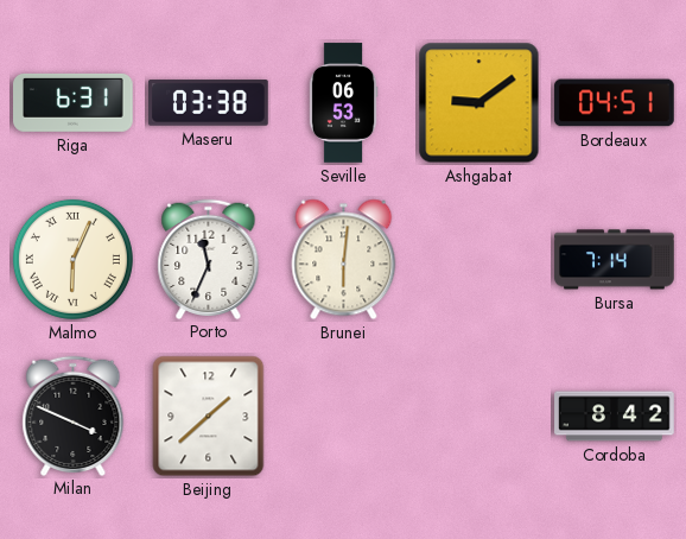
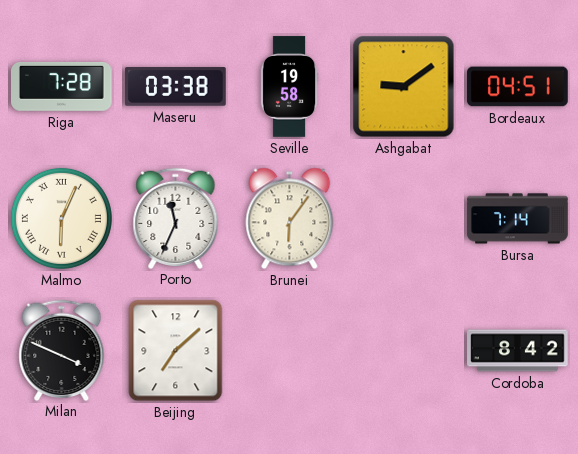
Riga: 6:31 -> 7:28 (62, 86)
Seville: 06:53 -> 19:58 (289, 87)
Brunei: 6:01 -> 6:06 (290, 219)
Beijing: 1:38 -> 7:08 (176, 351)
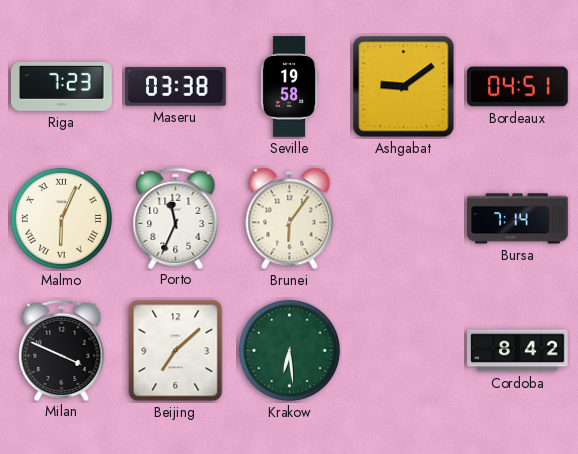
Riga: 7:28 -> 7:23 (62, 86)
Krakow: none -> 6:29 (289, 350)
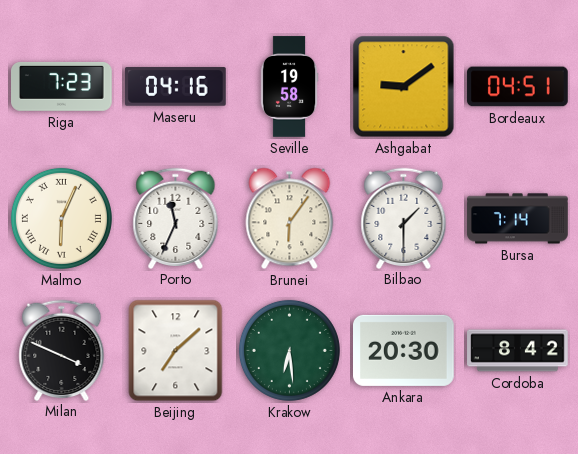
Maseru: 03:38 -> 04:16 (176, 87)
Bilbao: none -> 1:30 (404, 218)
Ankara: none -> 20:30 (404, 350)
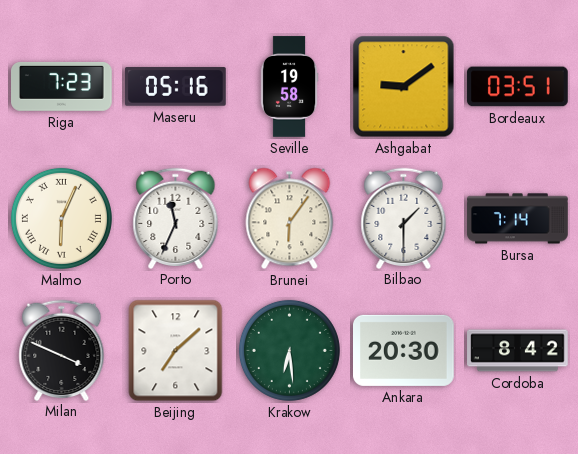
Maseru: 04:16 -> 05:16 (176, 87)
Bordeaux: 04:51 -> 03:51 (518, 87)
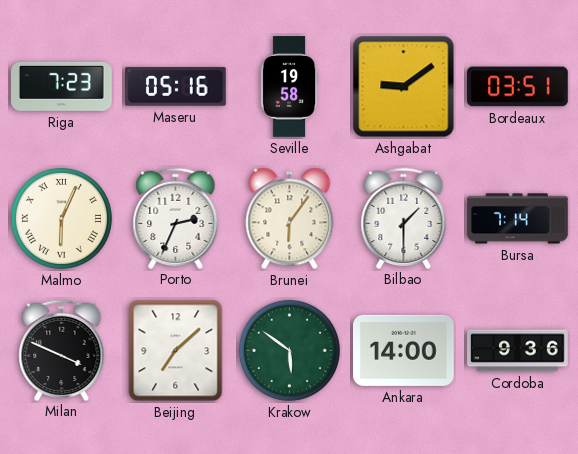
Porto: 11:34 -> 2:34 (176, 218)
Krakow: 6:29 -> 5:51 (289, 350)
Ankara: 20:30 -> 14:00 (404, 350)
Cordoba: 8:42 -> 9:36 (518, 351)
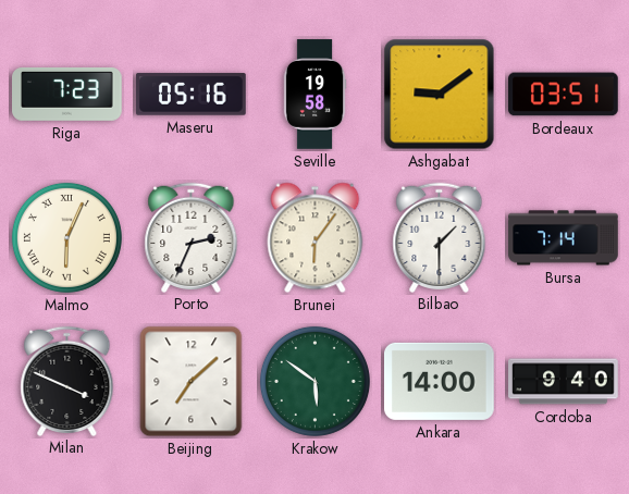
Cordoba: 9:36 -> 9:40 (564, 382)
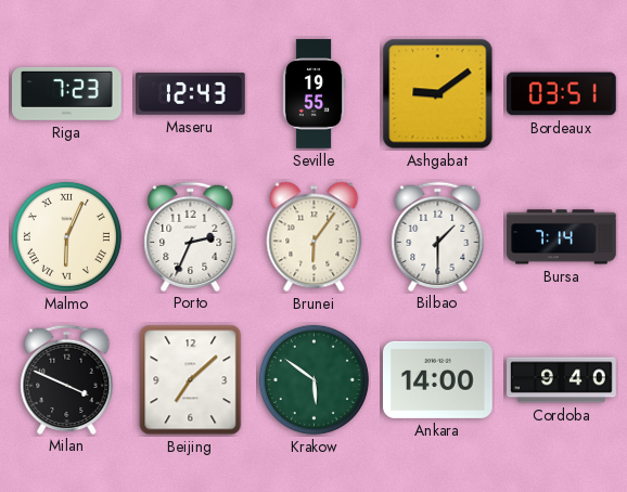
Maseru: 05:16 -> 12:43 (191, 94)
Seville: 19:58 -> 19:55 (313, 94)
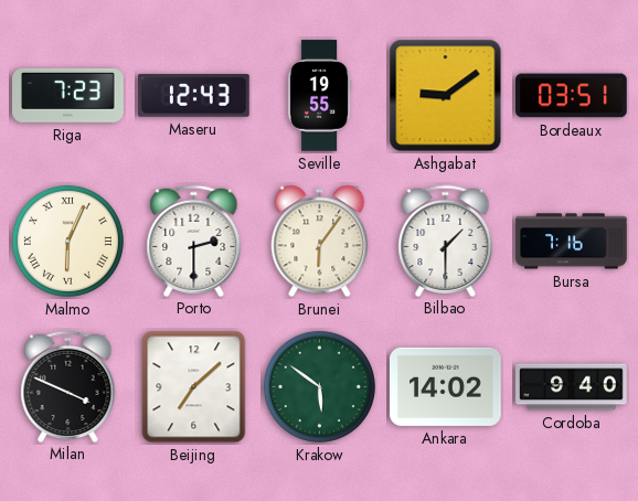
Porto: 2:34 -> 2:30 (194, 241)
Bursa: 7:14 -> 7:16 (572, 242)
Ankara: 14:00 -> 14:02 (446, 386)
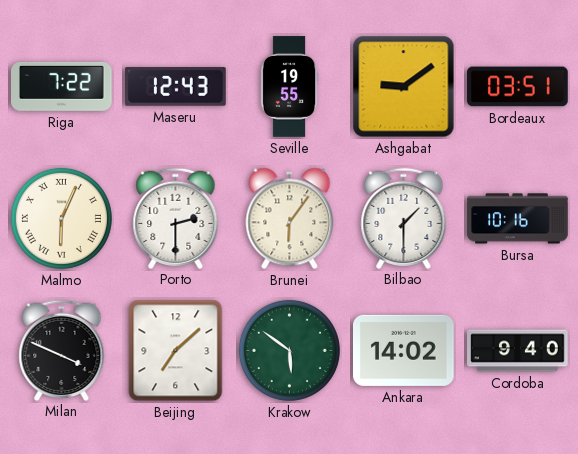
Riga: 7:23 -> 7:22 (62, 86)
Bursa: 7:16 -> 10:16 (518, 219)
